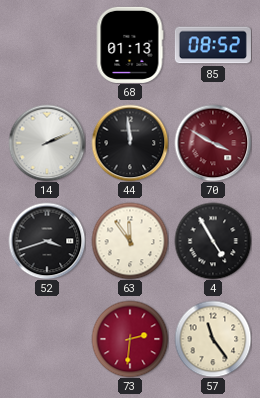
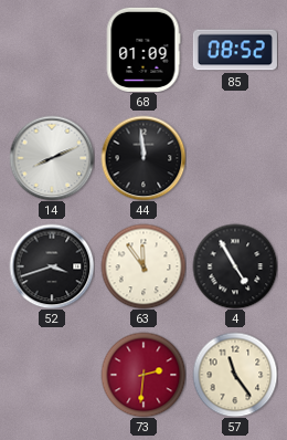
68: 01:13 -> 01:09 (143, 50)
14: 2:11 -> 8:11 (52, 158)
70: 3:50 -> none (213, 143)
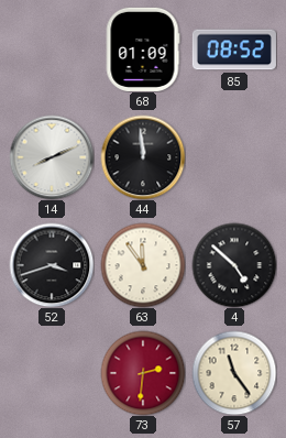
4: 4:55 -> 4:52 (234, 265)
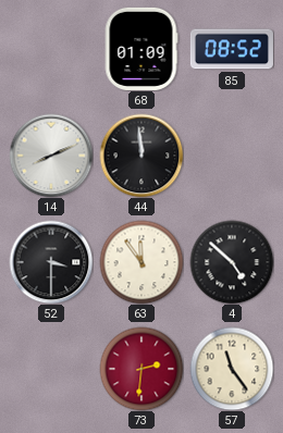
52: 3:42 -> 3:30 (51, 262)
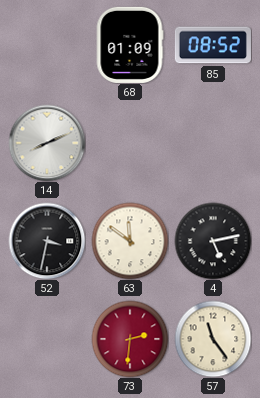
44: 11:59 -> none (141, 156)
52: 3:30 -> 3:32 (47, 241)
63: 11:54 -> 11:51 (130, 241)
4: 4:52 -> 5:13 (213, 241)
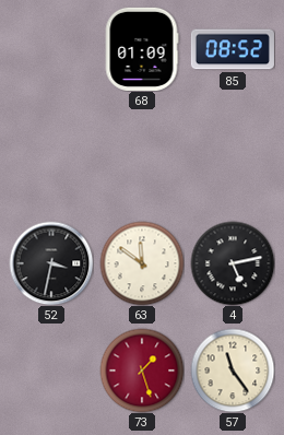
14: 8:11 -> none (47, 143)
73: 2:31 -> 1:27 (142, 371)
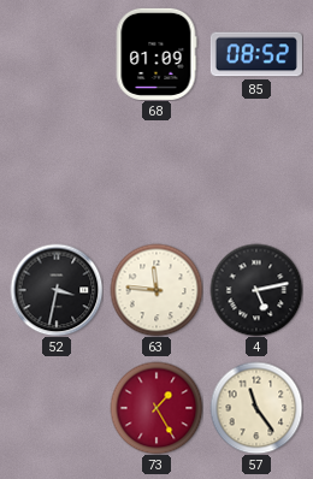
63: 11:51 -> 11:46 (156, 290)
73: 1:27 -> 1:25 (156, 408)
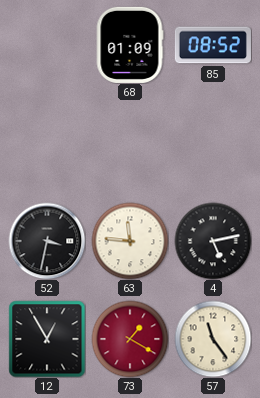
12: none -> 12:55 (47, 339)
73: 1:25 -> 1:20 (130, 339)
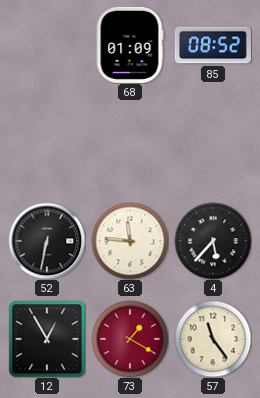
52: 3:32 -> 6:32 (47, 241)
4: 5:13 -> 5:37 (213, 241)
